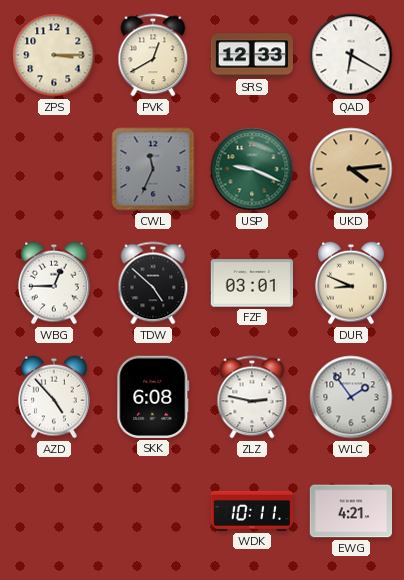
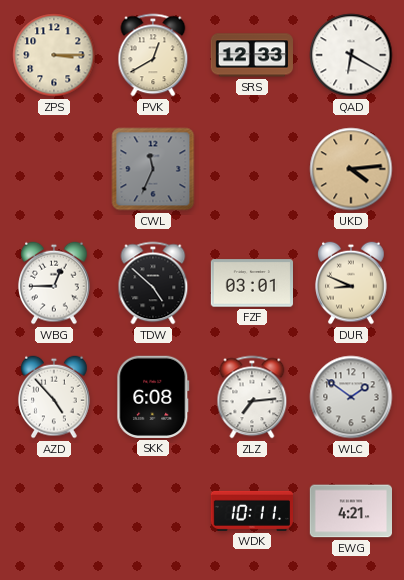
USP: 9:19 -> none (252, 169)
ZLZ: 2:47 -> 7:14 (252, 397)
WLC: 1:54 -> 1:51 (351, 397)
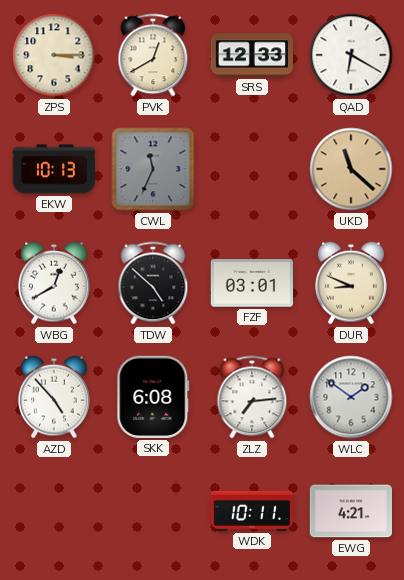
EKW: none -> 10:13 (53, 169)
UKD: 4:14 -> 11:22 (351, 169)
WBG: 12:45 -> 12:40 (54, 283)
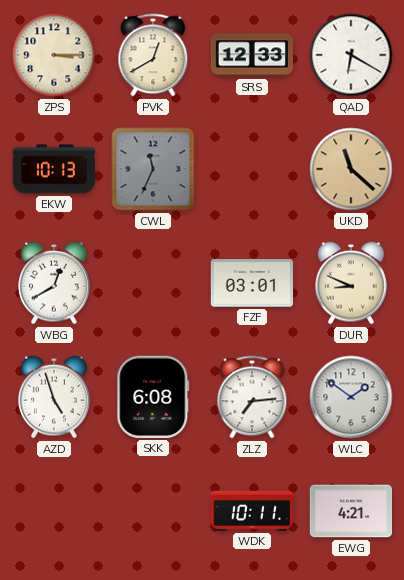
TDW: 4:52 -> none (153, 283)
AZD: 4:53 -> 4:57 (54, 397)
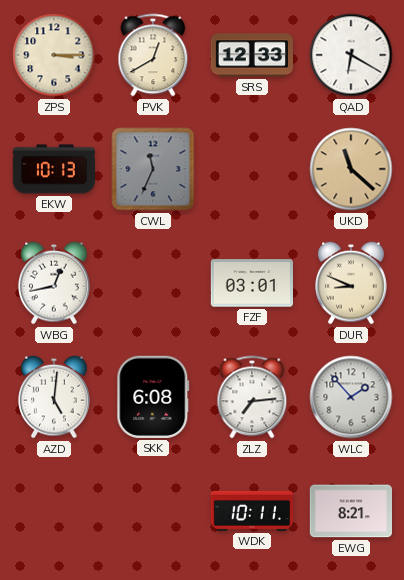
WBG: 12:40 -> 12:43 (54, 283)
AZD: 4:57 -> 5:01 (54, 397)
WLC: 1:51 -> 1:53 (351, 397)
EWG: 4:21 -> 8:21 (350, 511)
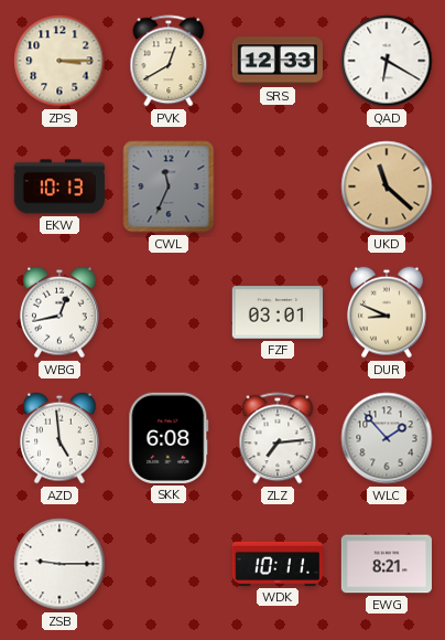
AZD: 5:01 -> 4:59 (59, 438)
ZSB: none -> 9:15 (59, 564)
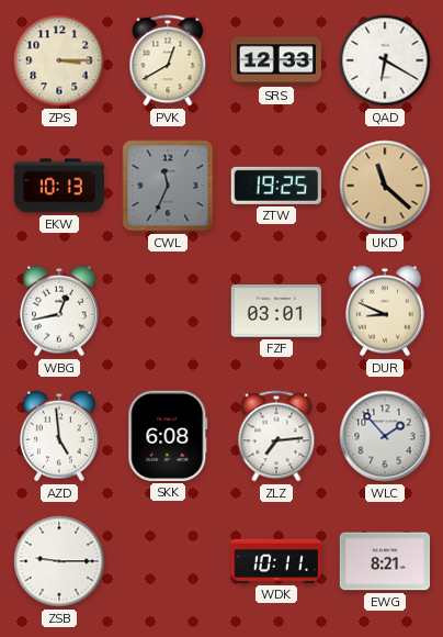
ZTW: none -> 19:25 (276, 186)
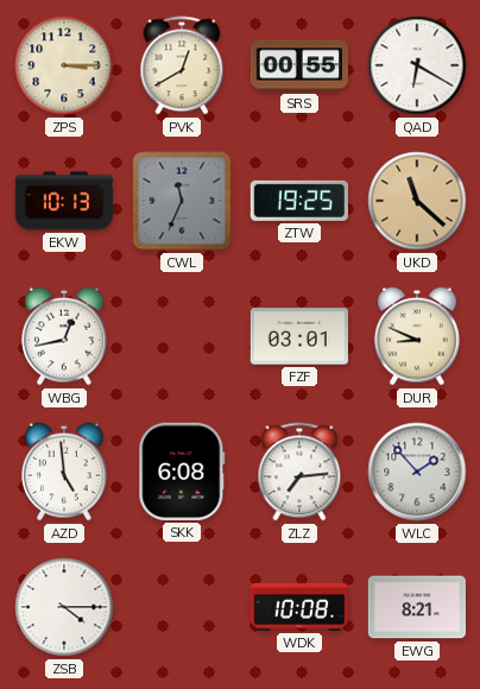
SRS: 12:33 -> 00:55 (298, 65)
ZSB: 9:15 -> 4:15 (64, 607)
WDK: 10:11 -> 10:08 (298, 607)
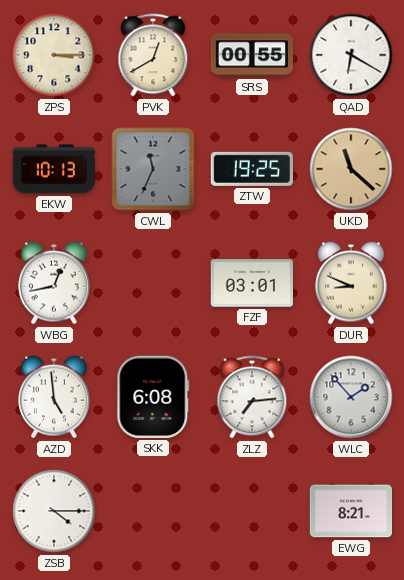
WDK: 10:08 -> none (298, 607)
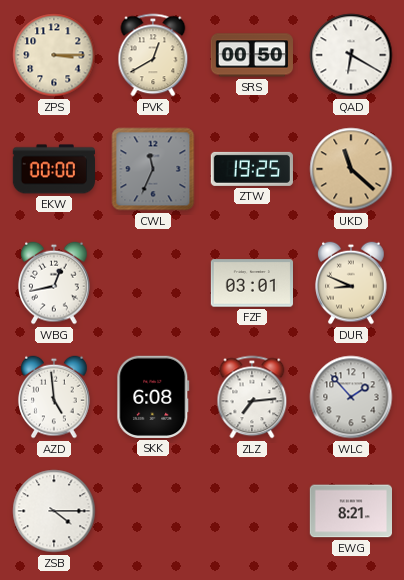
SRS: 00:55 -> 00:50 (251, 55)
EKW: 10:13 -> 00:00 (53, 169)
